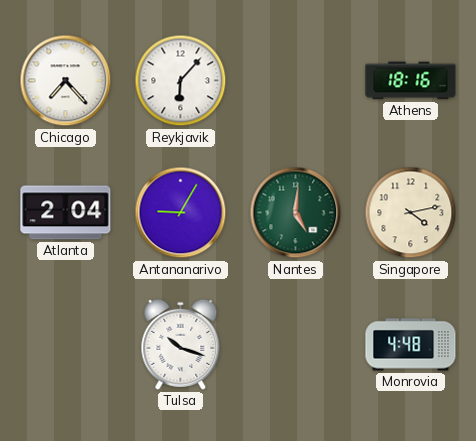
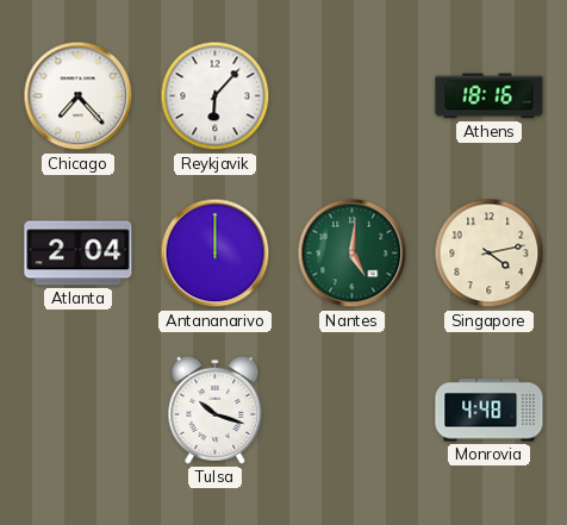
Antananarivo: 9:05 -> 12:00 (216, 254)
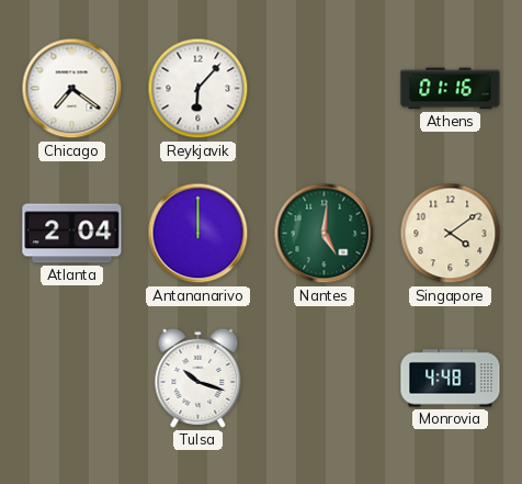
Chicago: 7:23 -> 7:21 (72, 89)
Athens: 18:16 -> 01:16 (451, 89)
Singapore: 4:13 -> 4:09 (451, 234)
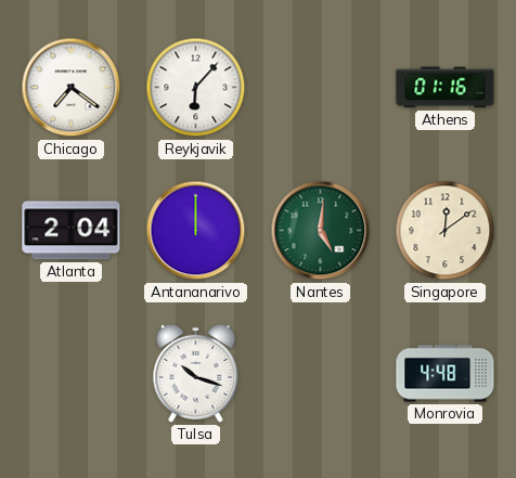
Singapore: 4:09 -> 12:09 (446, 231)
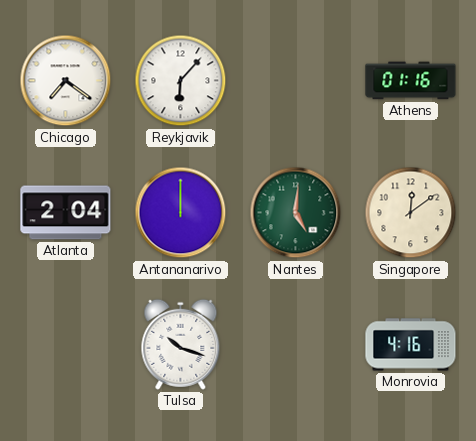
Monrovia: 4:48 -> 4:16 (411, 345)
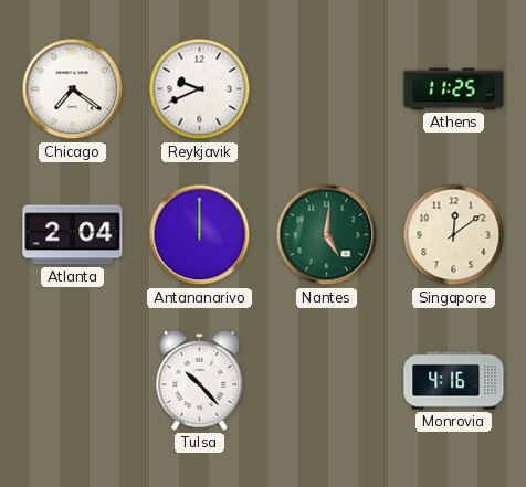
Reykjavik: 6:07 -> 9:41 (200, 89)
Athens: 01:16 -> 11:25 (454, 89)
Tulsa: 10:18 -> 10:23 (200, 380)
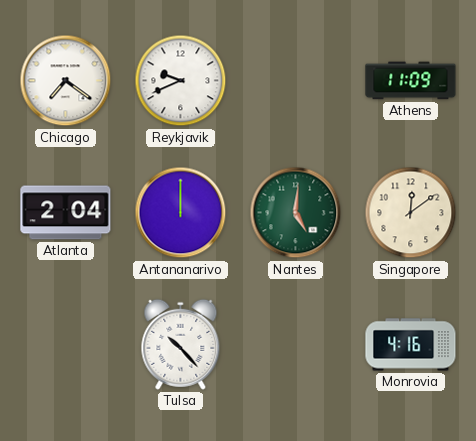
Athens: 11:25 -> 11:09 (411, 81)
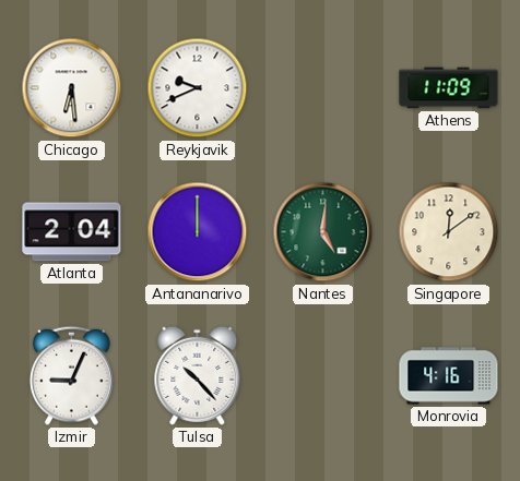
Chicago: 7:21 -> 6:29 (72, 88)
Izmir: none -> 9:04 (71, 375)
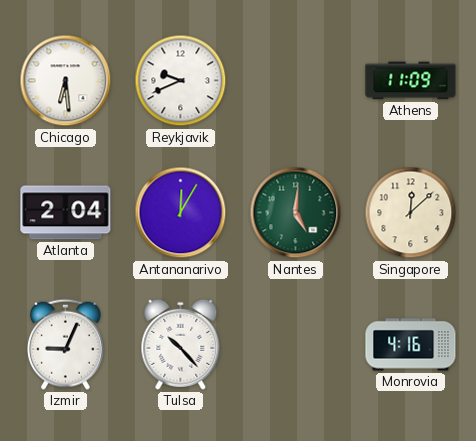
Antananarivo: 12:00 -> 12:05 (181, 213)
Singapore: 12:09 -> 12:08 (411, 213)
